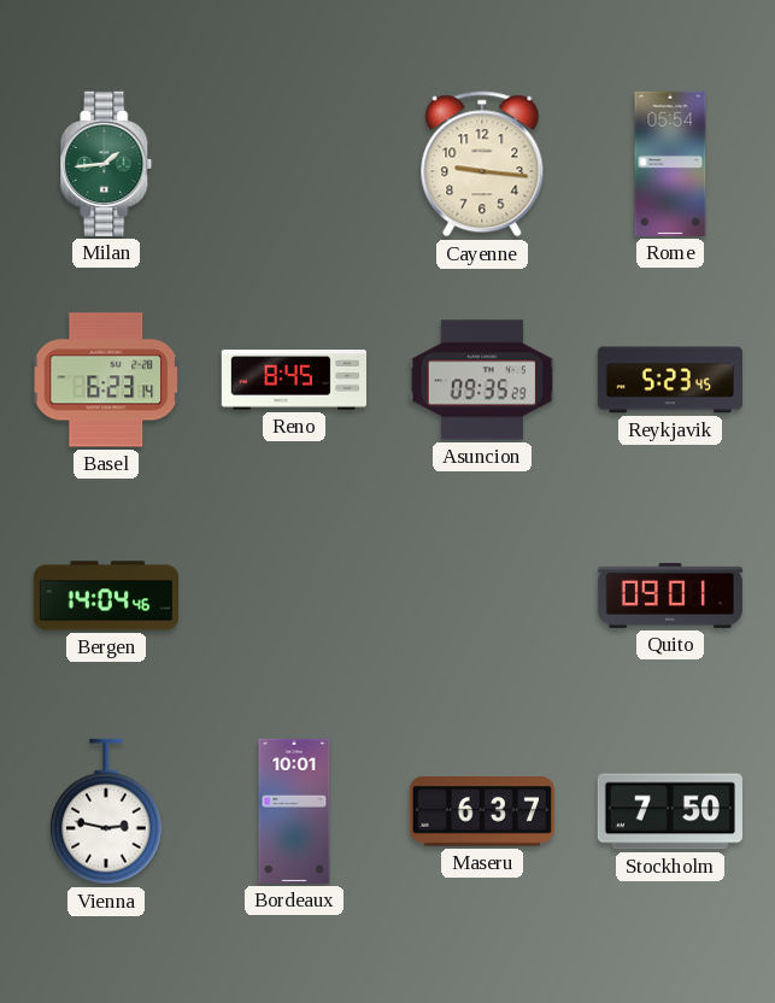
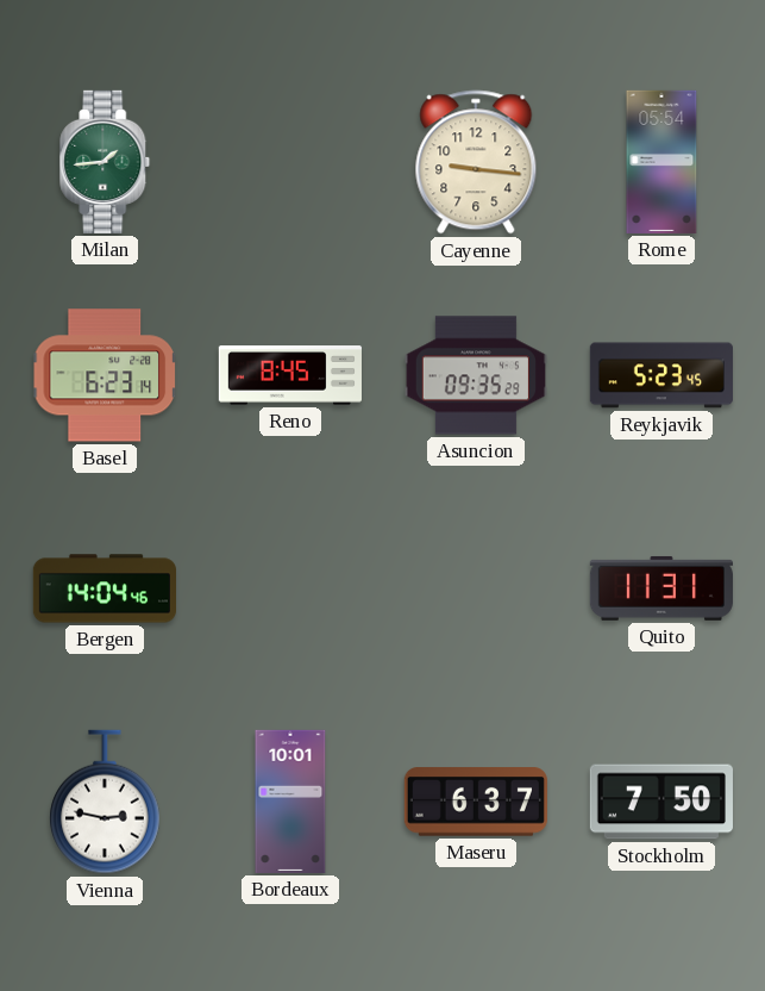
Quito: 09:01 -> 11:31 (661, 588)
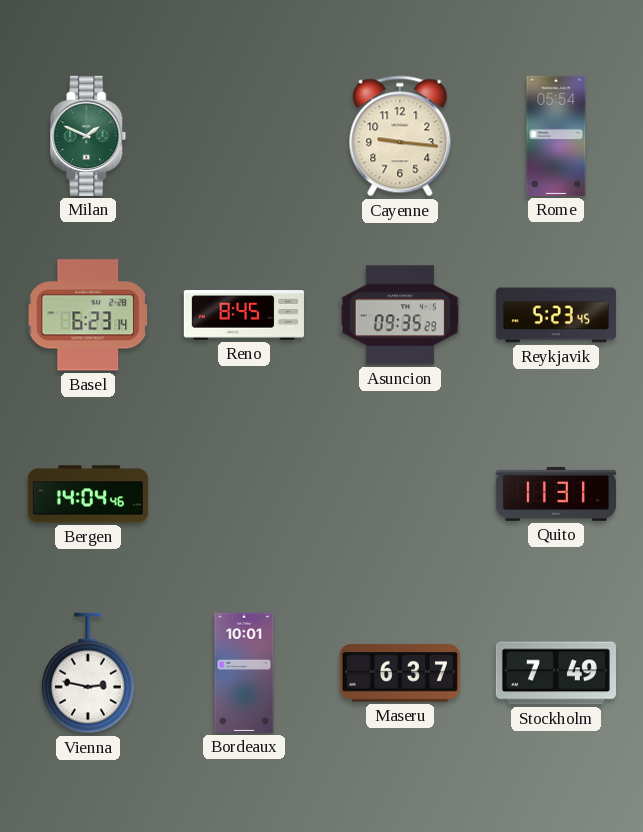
Milan: 1:44 -> 1:49 (88, 136)
Stockholm: 7:50 -> 7:49 (556, 673)
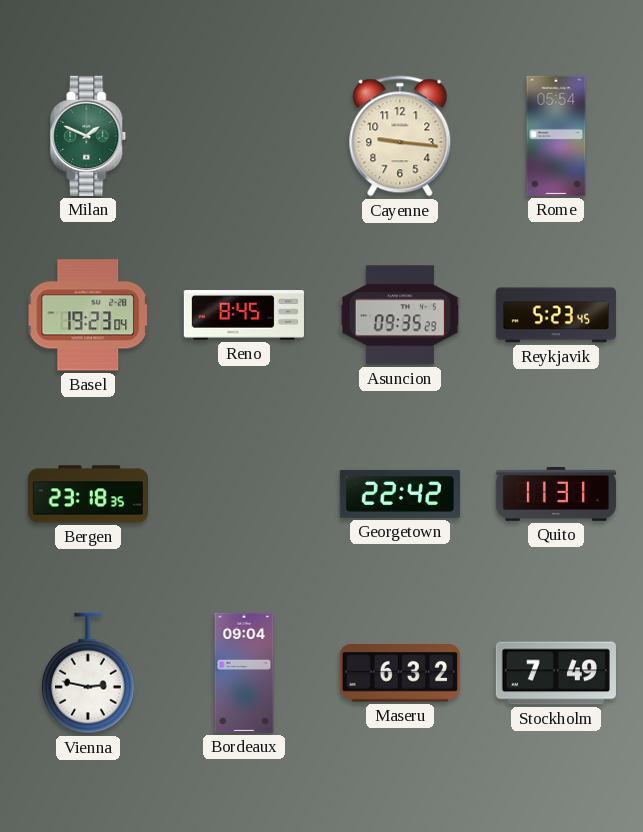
Basel: 6:23 -> 19:23 (88, 315)
Bergen: 14:04 -> 23:18 (87, 494)
Georgetown: none -> 22:42 (400, 494)
Bordeaux: 10:01 -> 09:04 (244, 673)
Maseru: 6:37 -> 6:32 (400, 673)
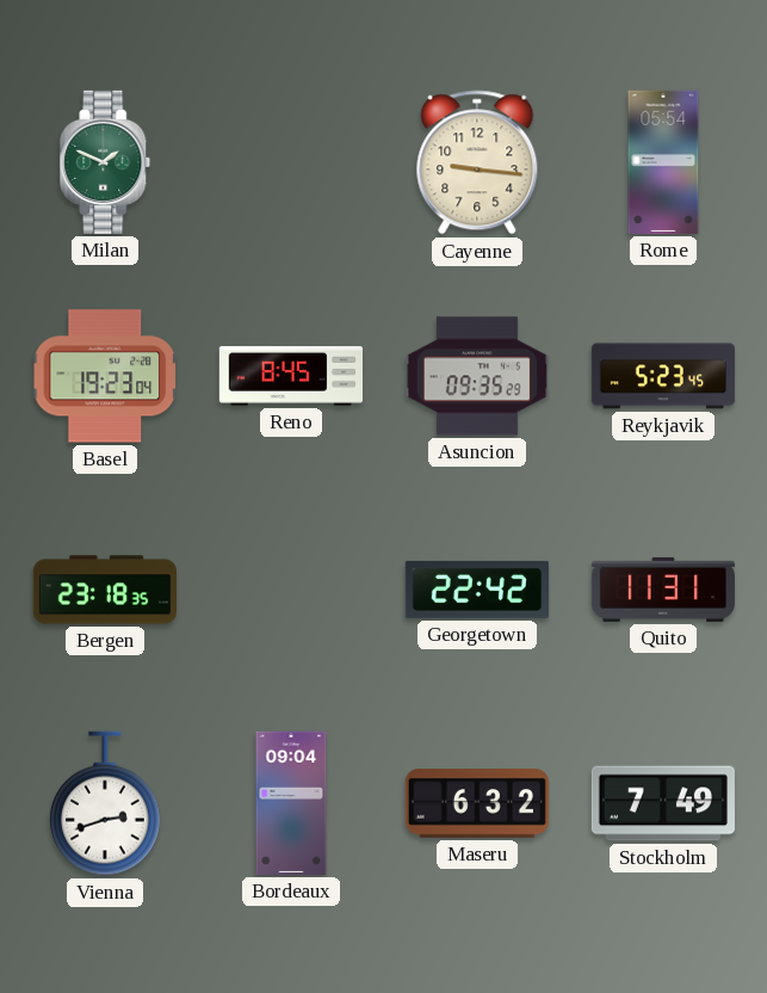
Vienna: 2:47 -> 2:42 (106, 803)
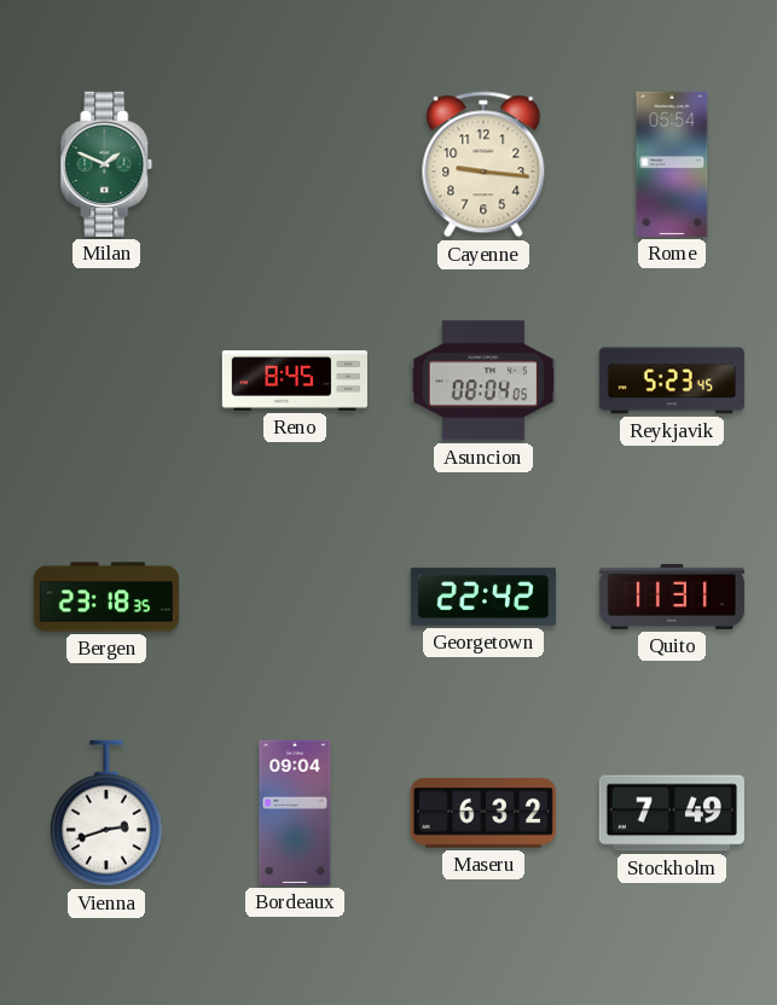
Basel: 19:23 -> none (105, 376)
Asuncion: 09:35 -> 08:04 (483, 380)
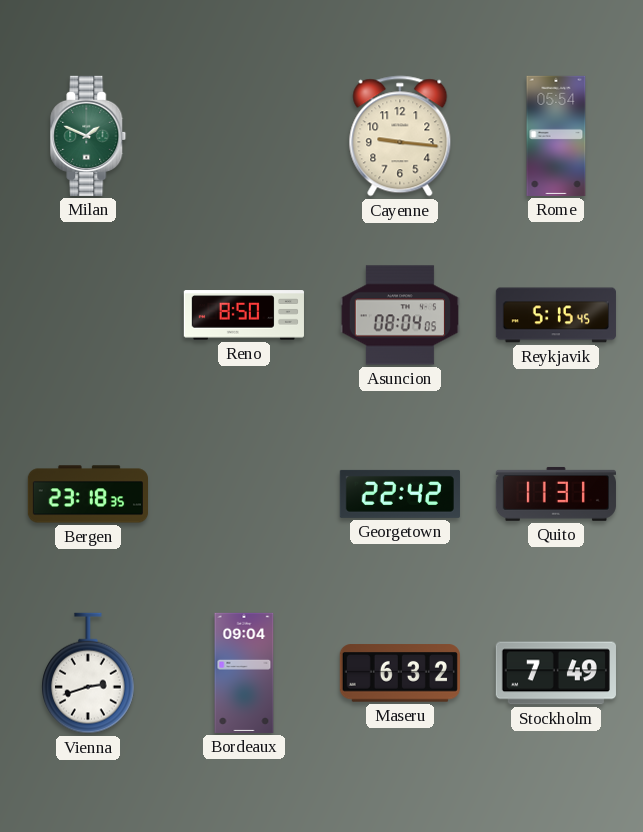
Reno: 8:45 -> 8:50 (244, 315)
Reykjavik: 5:23 -> 5:15 (556, 315)
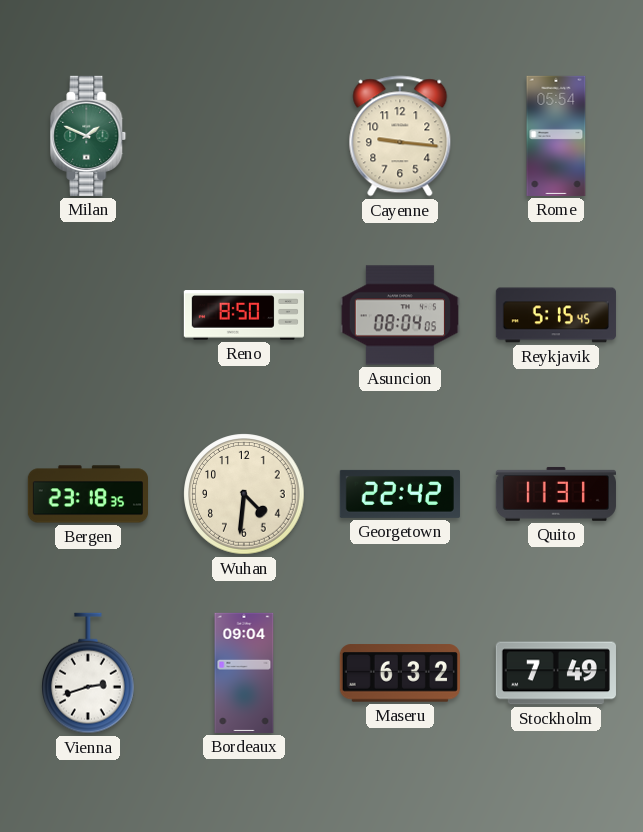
Wuhan: none -> 4:31 (244, 494)
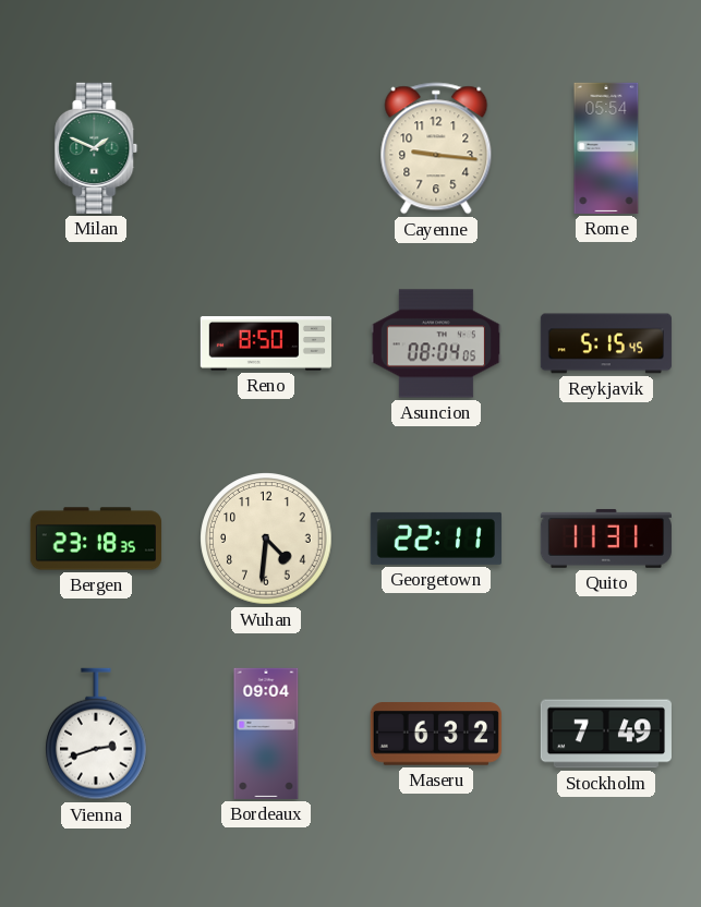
Georgetown: 22:42 -> 22:11 (436, 539)
